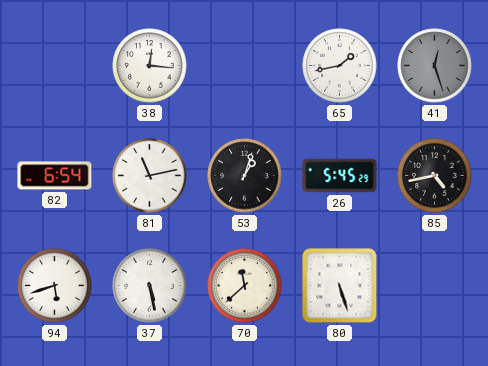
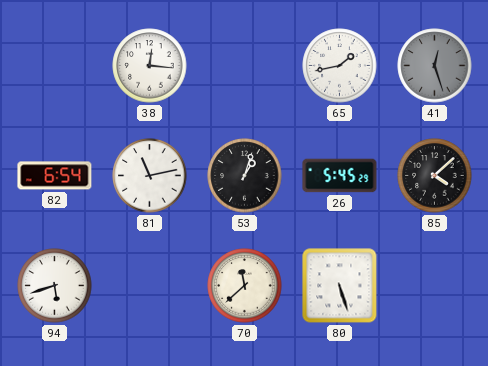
85: 4:43 -> 4:08 (435, 176)
37: 5:28 -> none (150, 286)
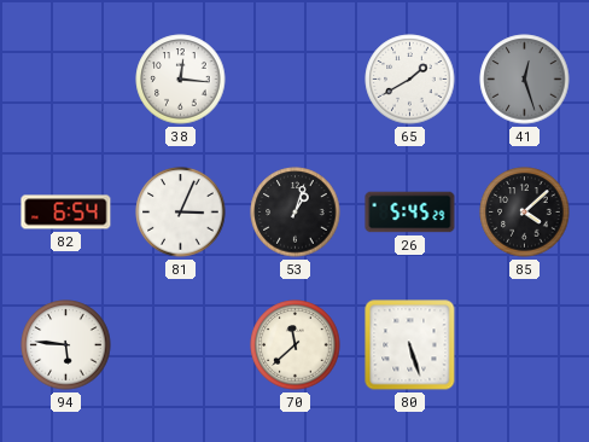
65: 1:43 -> 1:40 (410, 80)
81: 11:13 -> 3:04 (181, 213)
94: 5:42 -> 5:46 (66, 345)
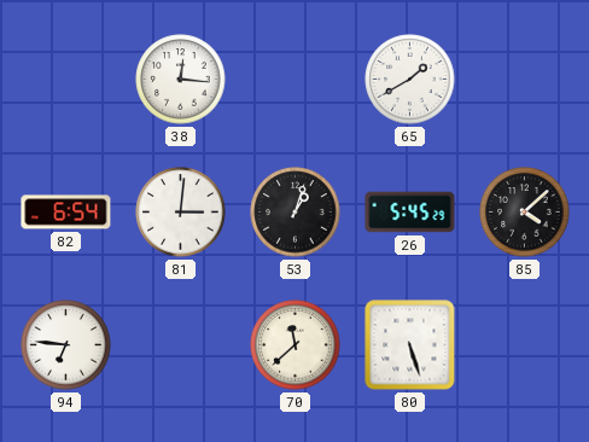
41: 12:27 -> none (525, 80)
81: 3:04 -> 3:01 (181, 213)
94: 5:46 -> 6:46 (66, 345)
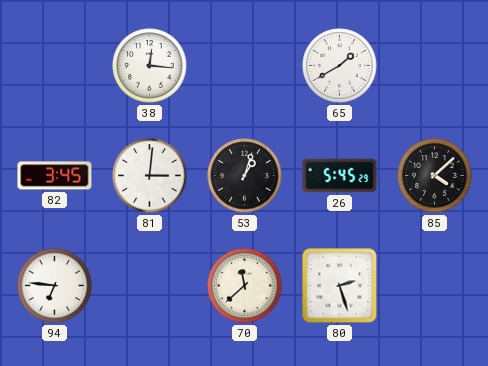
82: 6:54 -> 3:45 (55, 176)
80: 5:27 -> 2:27 (340, 286)
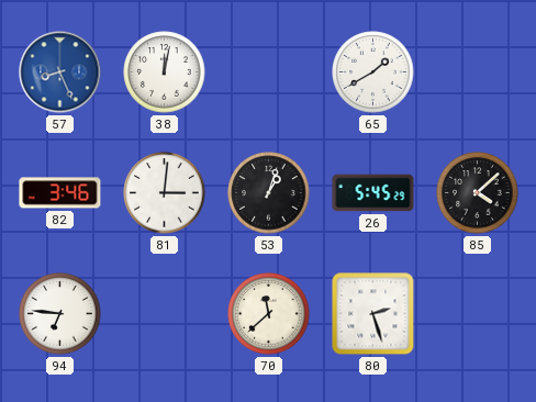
57: none -> 8:26 (60, 72)
38: 12:16 -> 12:02 (165, 72)
82: 3:45 -> 3:46 (60, 193)
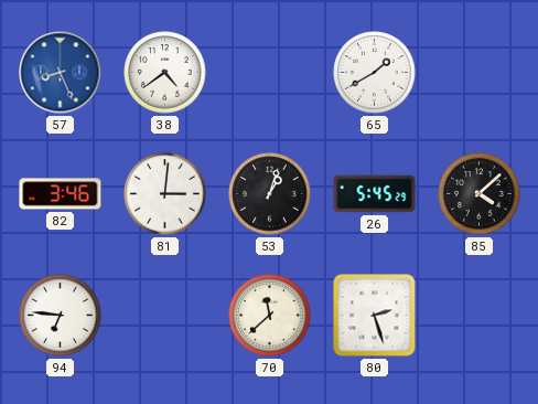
38: 12:02 -> 4:39 (165, 73)
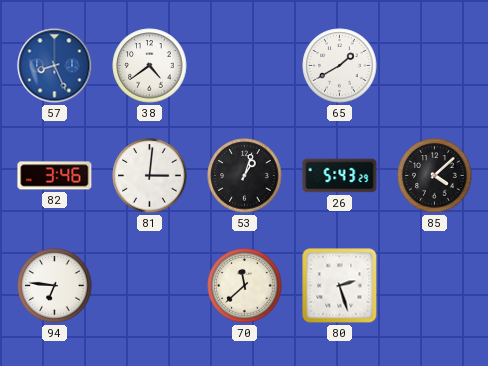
26: 5:45 -> 5:43 (340, 176)
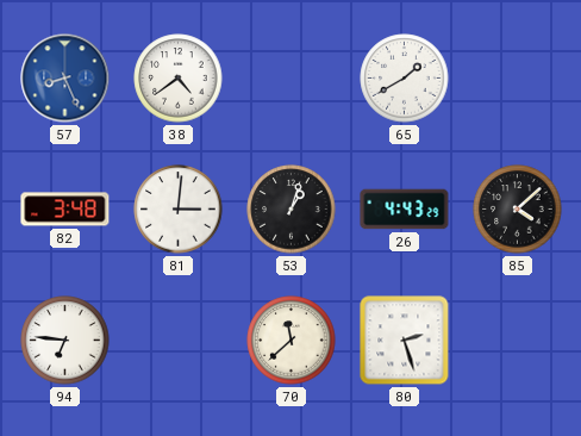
82: 3:46 -> 3:48 (65, 210)
26: 5:43 -> 4:43 (405, 210)
